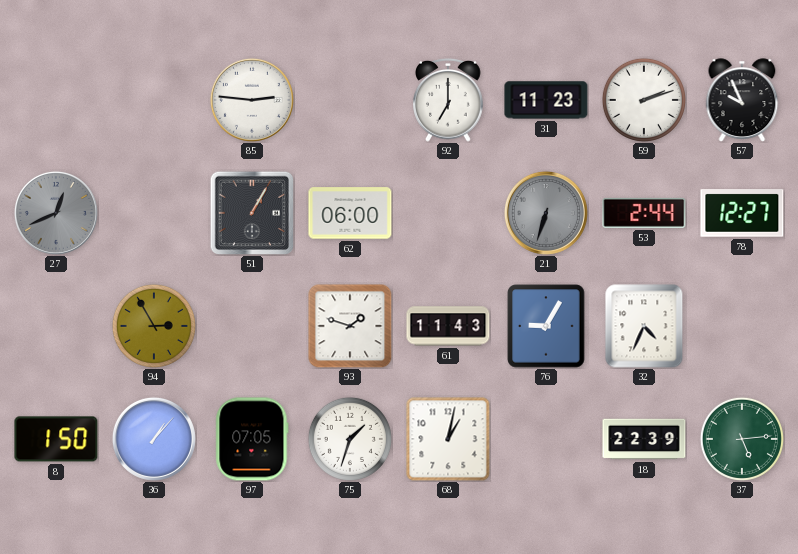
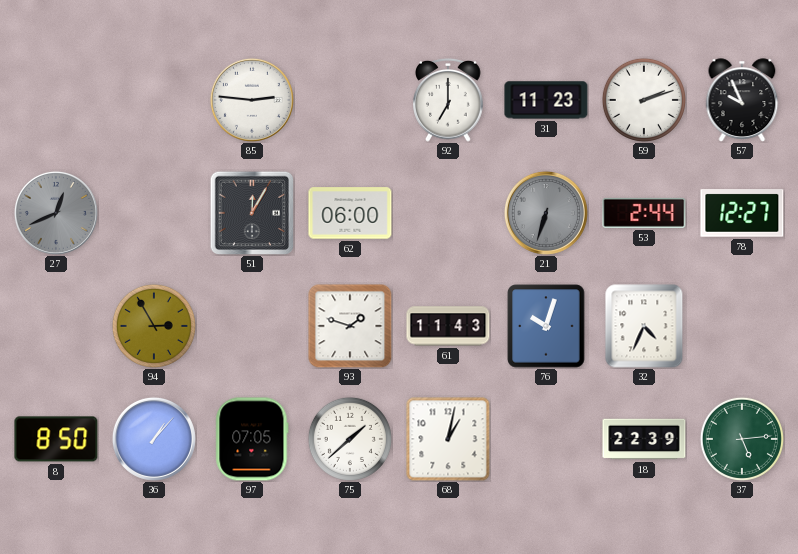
51: 1:05 -> 12:05 (252, 213)
76: 9:05 -> 10:03 (546, 326)
8: 1:50 -> 8:50 (56, 439)
75: 1:33 -> 1:38 (350, 439)
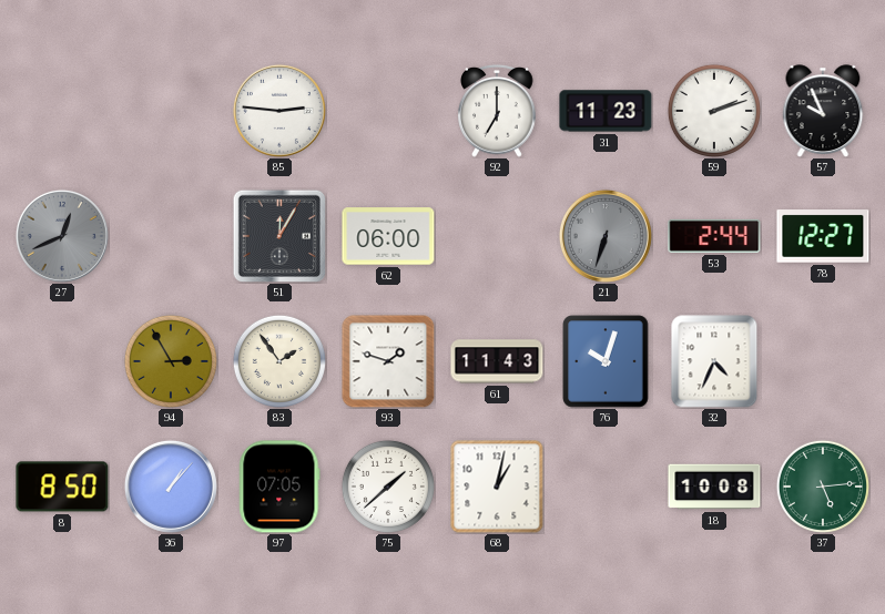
83: none -> 1:54 (279, 361)
18: 22:39 -> 10:08 (714, 487)
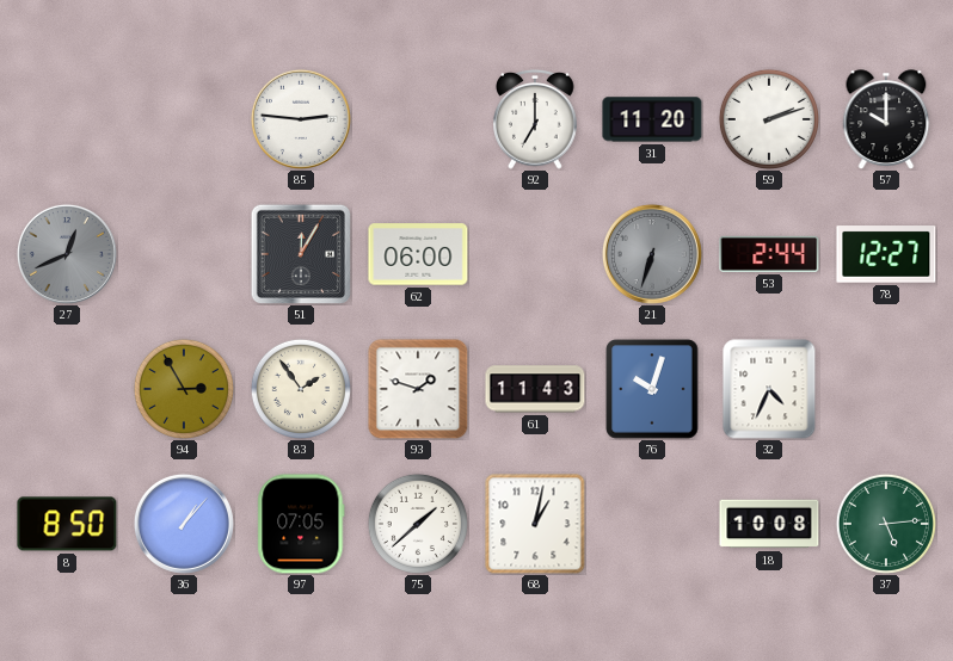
31: 11:23 -> 11:20 (652, 119)
57: 9:56 -> 10:00 (886, 119)
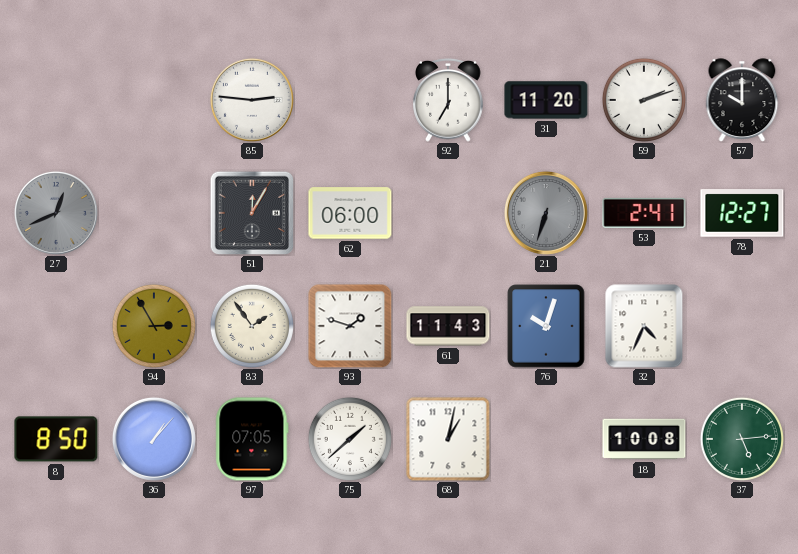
53: 2:44 -> 2:41 (644, 213)
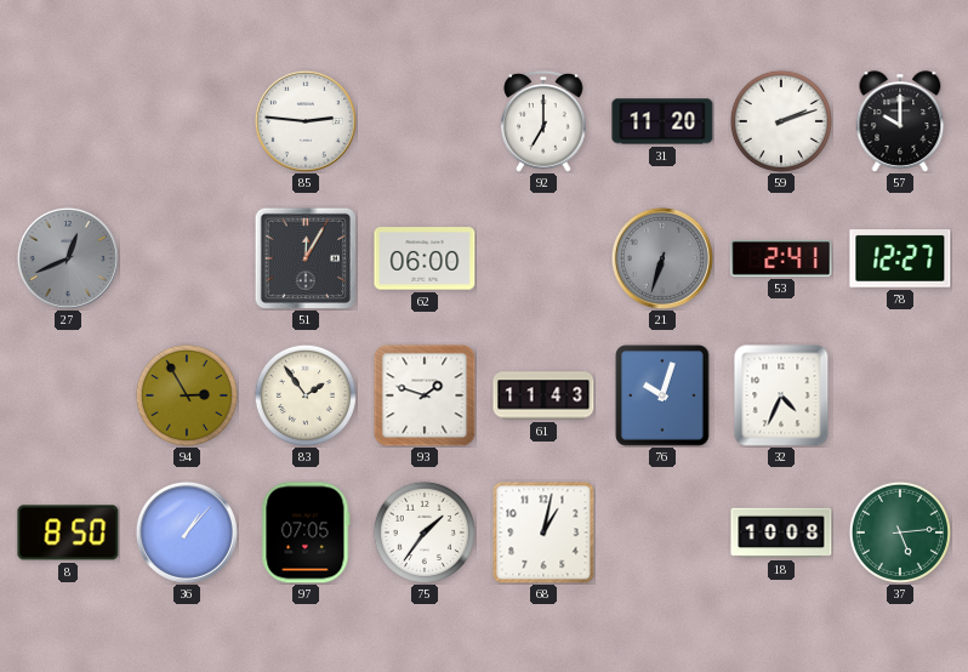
75: 1:38 -> 1:36 (425, 533)
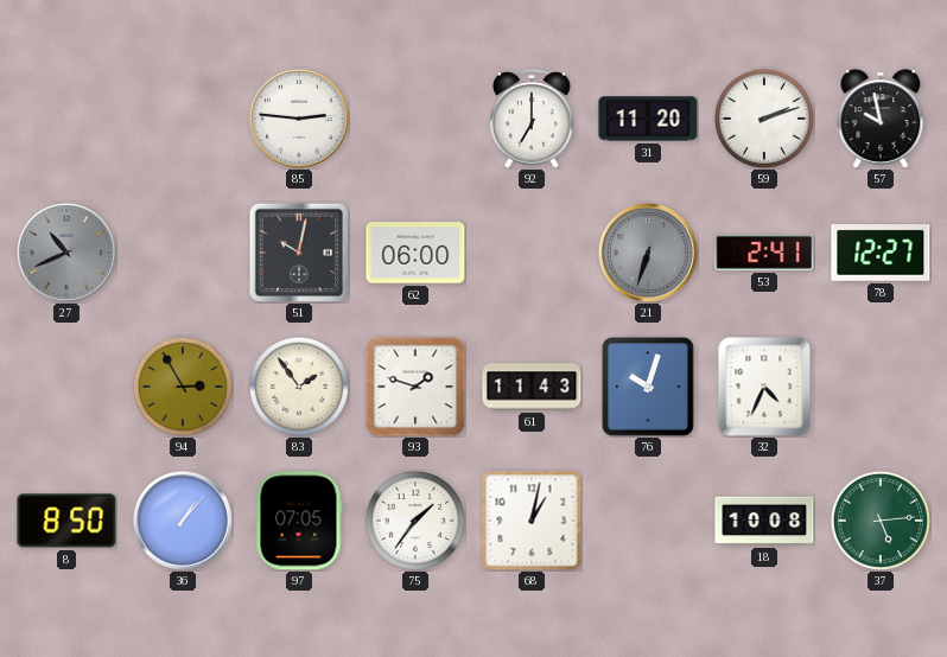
57: 10:00 -> 9:58 (881, 119)
27: 12:41 -> 10:41 (66, 253)
51: 12:05 -> 10:02 (299, 253)
